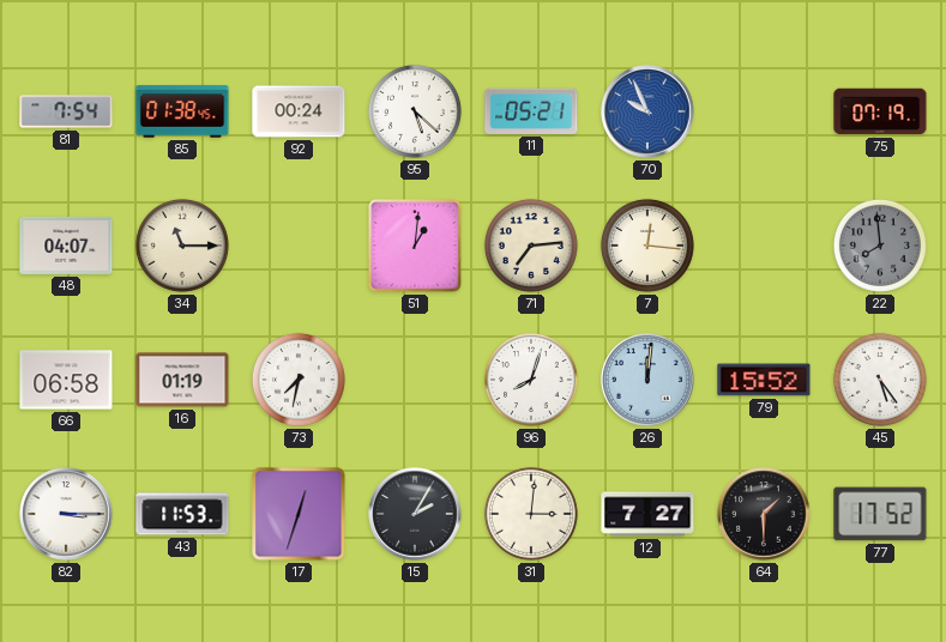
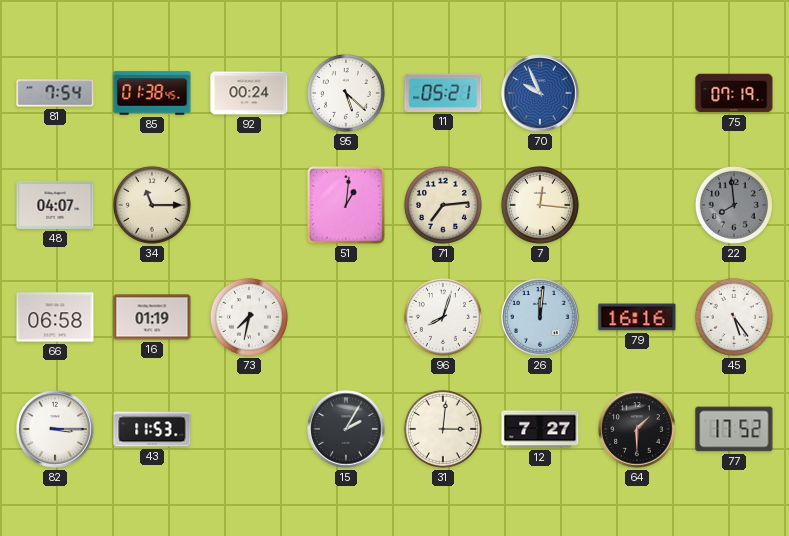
79: 15:52 -> 16:16 (637, 317)
17: 12:33 -> none (299, 514)
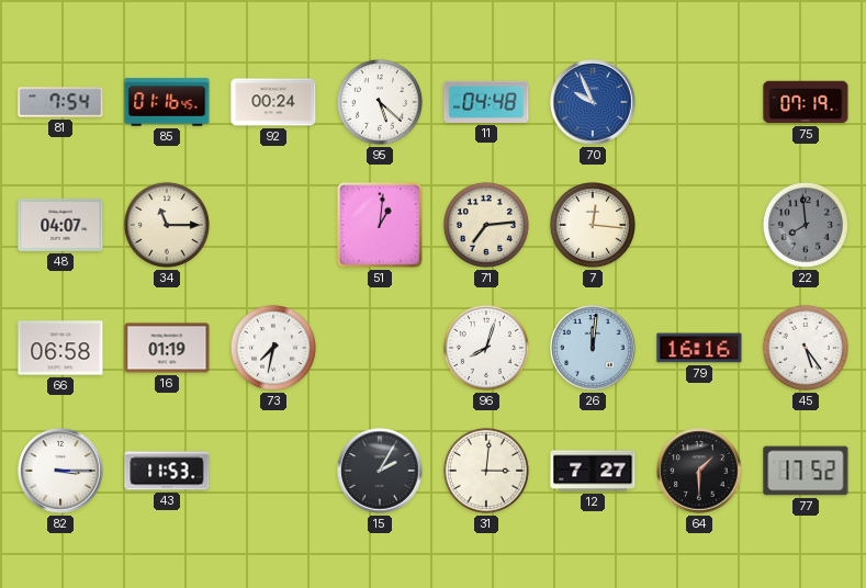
85: 01:38 -> 01:16 (167, 102)
11: 05:21 -> 04:48 (486, 102)
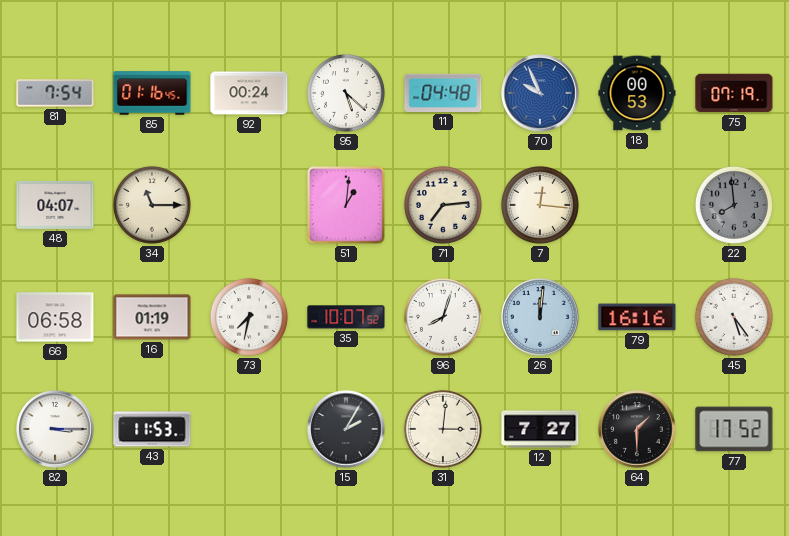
18: none -> 00:53 (637, 93)
35: none -> 10:07 (346, 317)
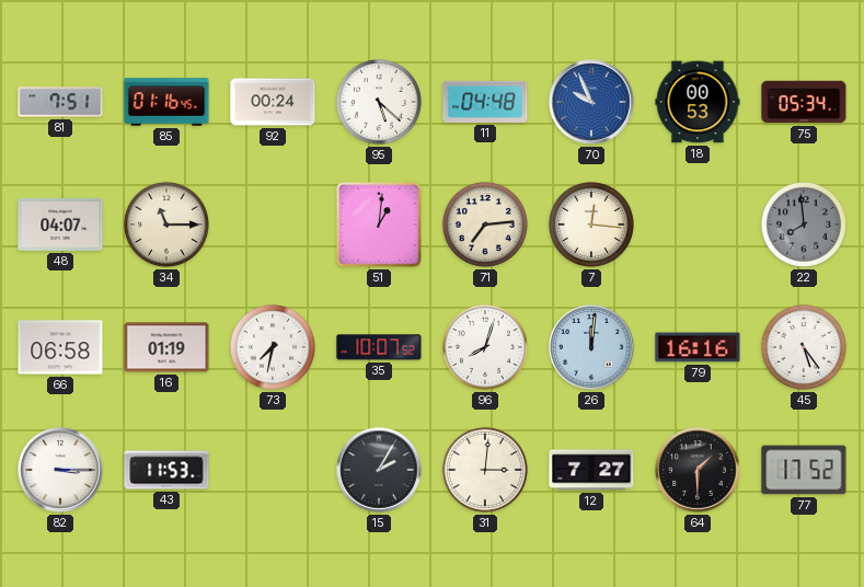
81: 7:54 -> 7:51 (60, 102)
75: 07:19 -> 05:34 (804, 102)
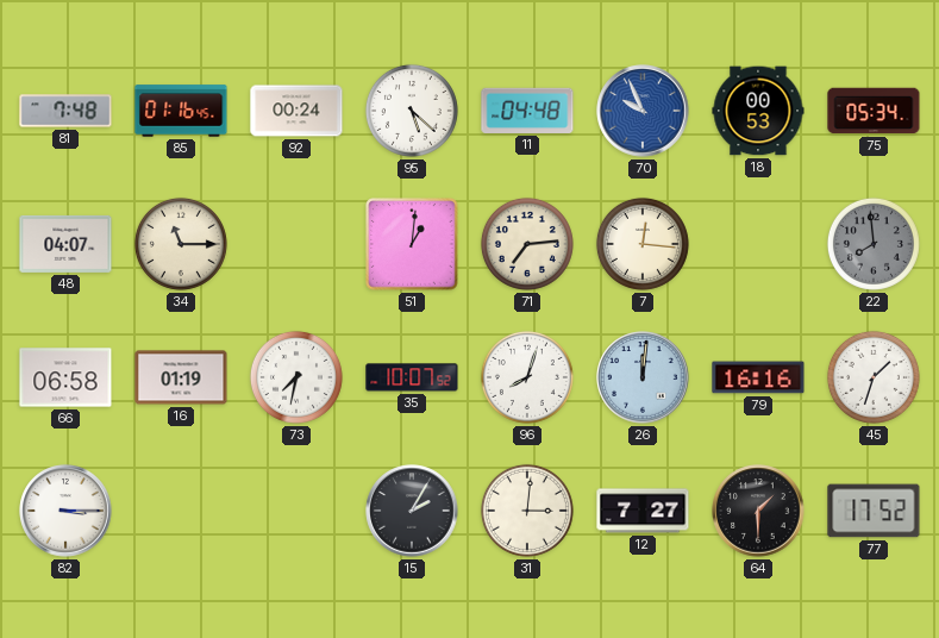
81: 7:51 -> 7:48 (65, 111)
45: 5:24 -> 1:33 (874, 377)
43: 11:53 -> none (166, 470)
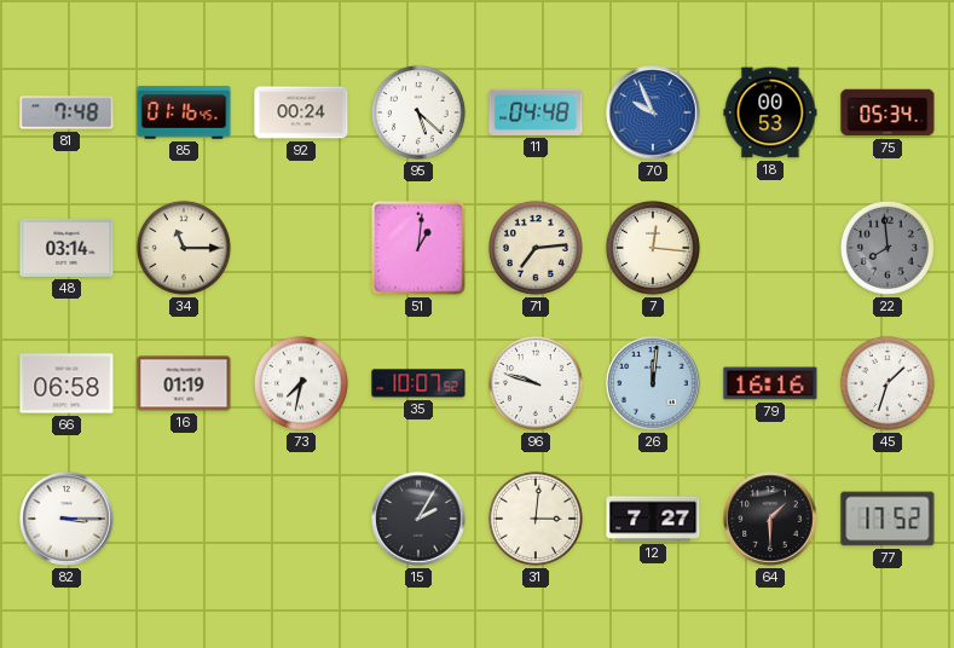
48: 04:07 -> 03:14 (67, 248)
96: 8:03 -> 9:48 (536, 383)
